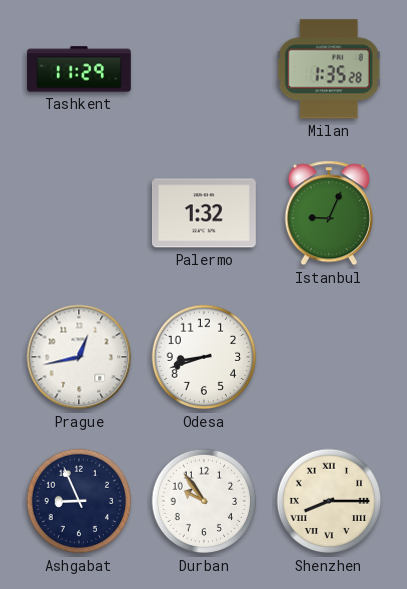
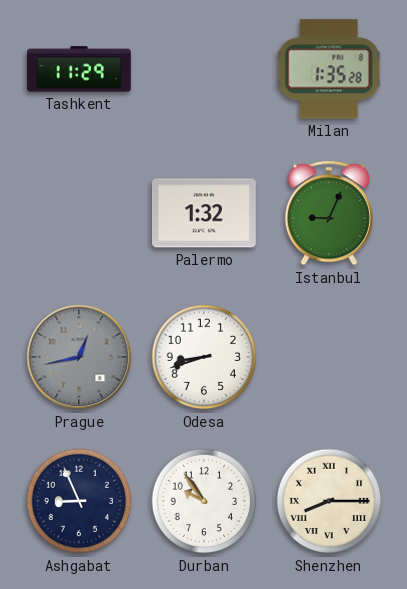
Prague dial: white -> grey (79, 357)
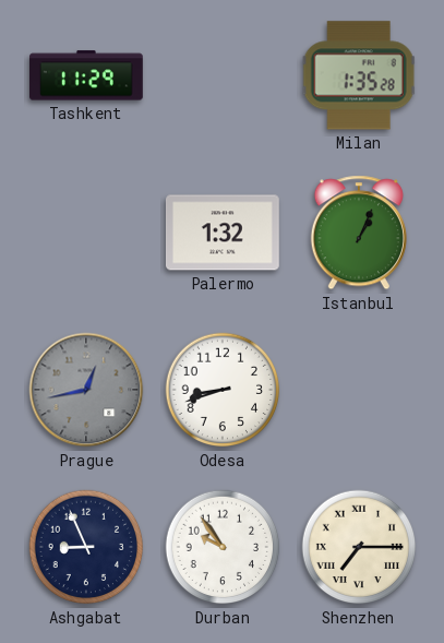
Istanbul: 9:04 -> 1:04 (359, 233)
Shenzhen: 8:15 -> 7:15 (359, 547)
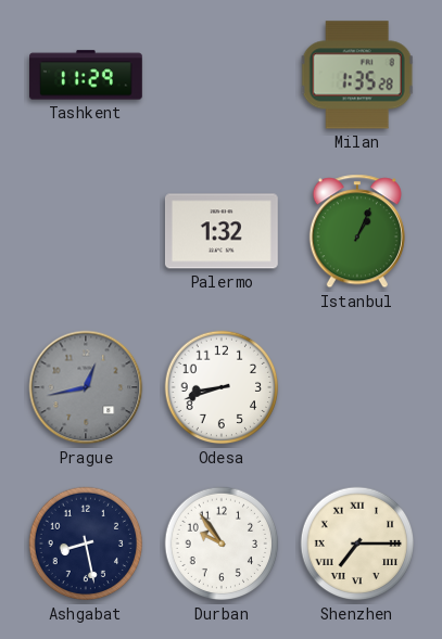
Ashgabat: 8:56 -> 8:28 (86, 544)
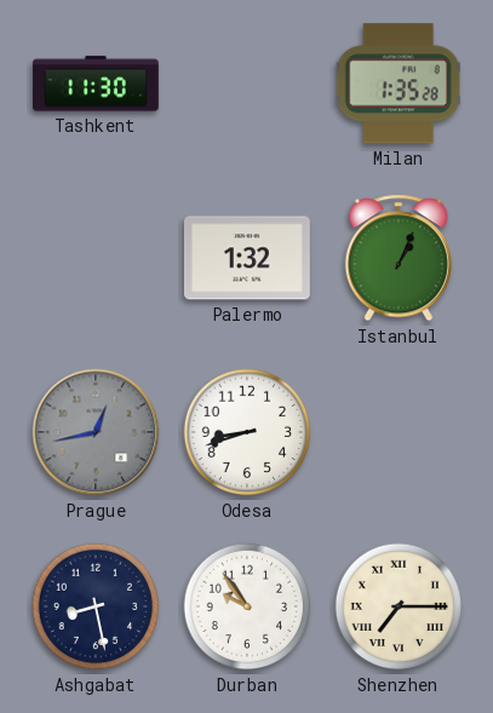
Tashkent: 11:29 -> 11:30 (97, 84)
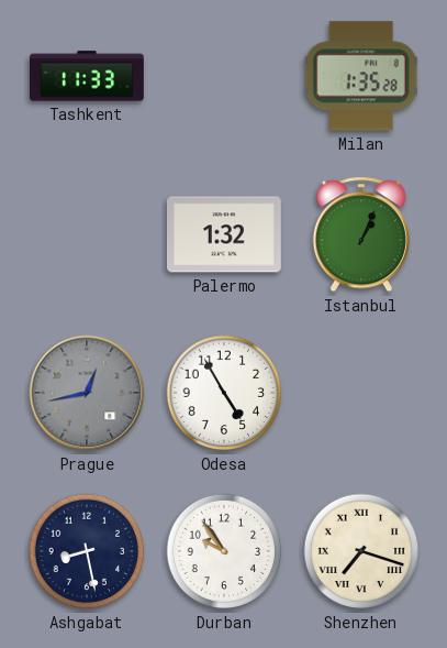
Tashkent: 11:30 -> 11:33 (88, 76)
Odesa: 8:42 -> 4:55 (224, 393)
Shenzhen: 7:15 -> 7:18 (361, 551)
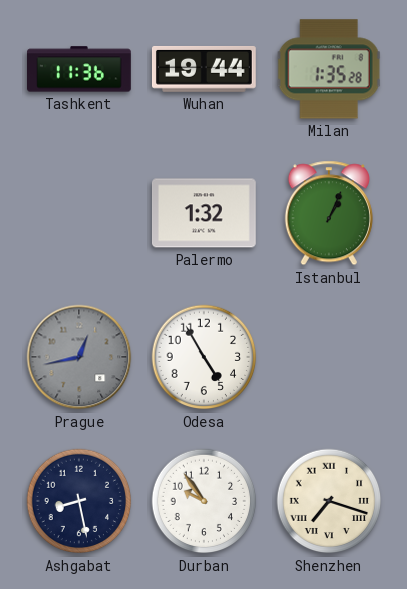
Tashkent: 11:33 -> 11:36 (80, 69)
Wuhan: none -> 19:44 (204, 69)
